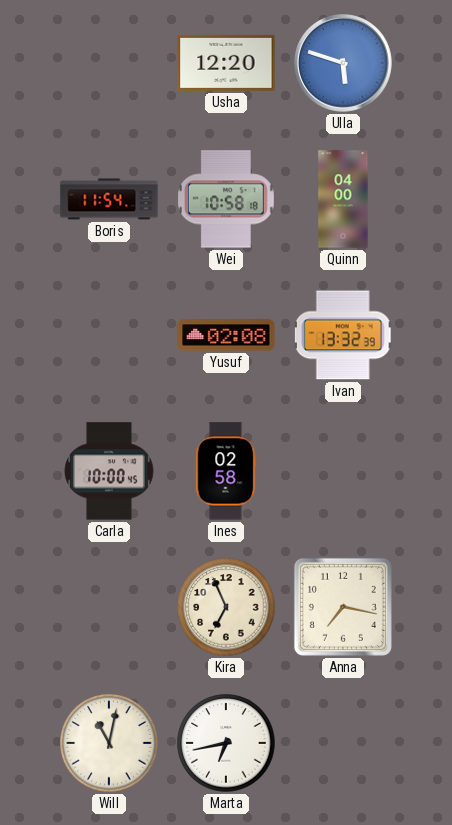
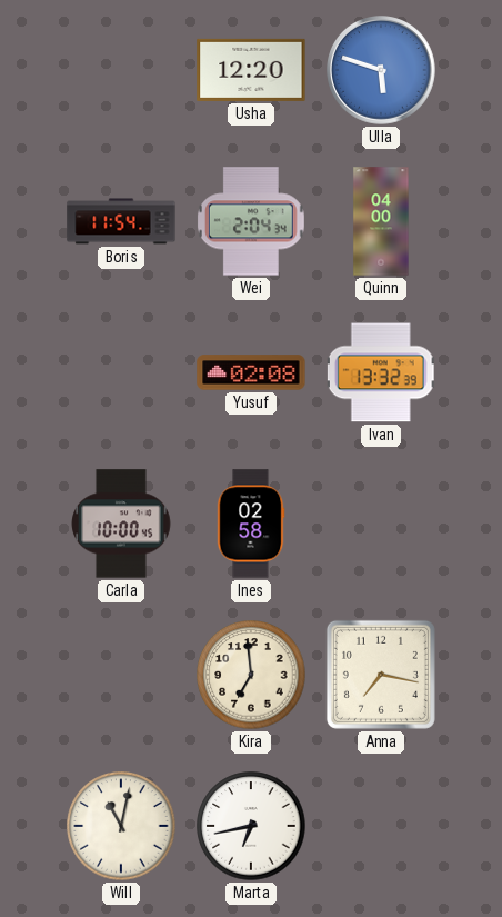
Wei: 10:58 -> 2:04 (251, 221)
Kira: 6:56 -> 6:59 (251, 675)
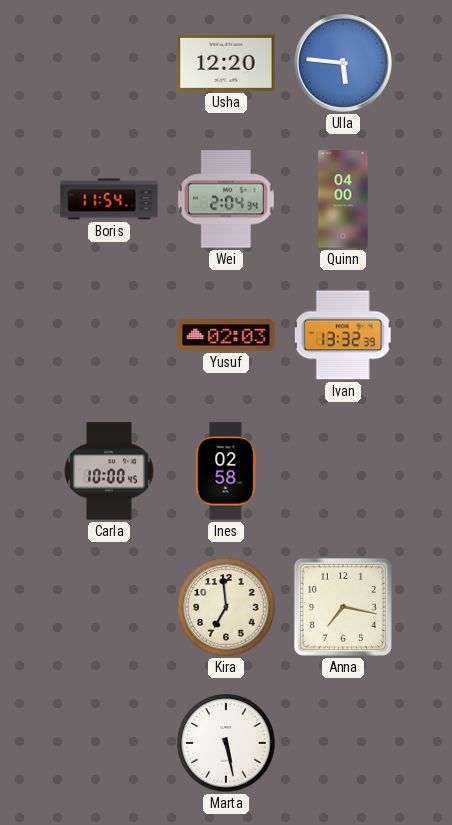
Ulla: 5:48 -> 5:46 (343, 63)
Yusuf: 02:08 -> 02:03 (226, 335)
Will: 11:02 -> none (121, 826)
Marta: 6:43 -> 5:28 (226, 743)
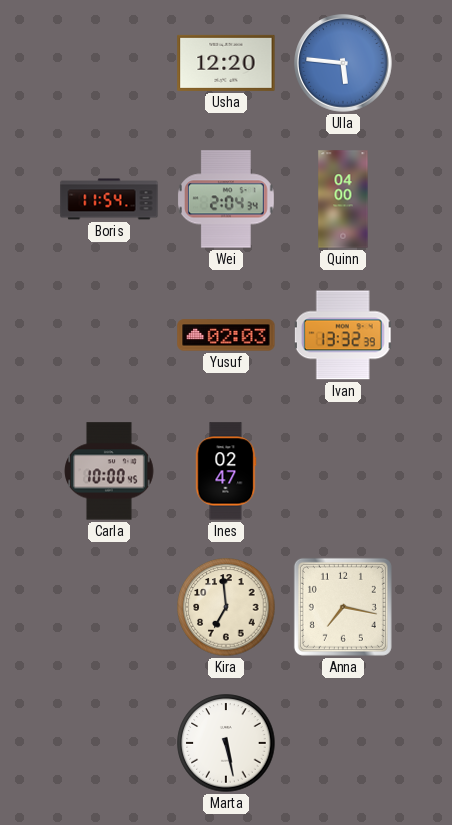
Ines: 02:58 -> 02:47 (226, 471)
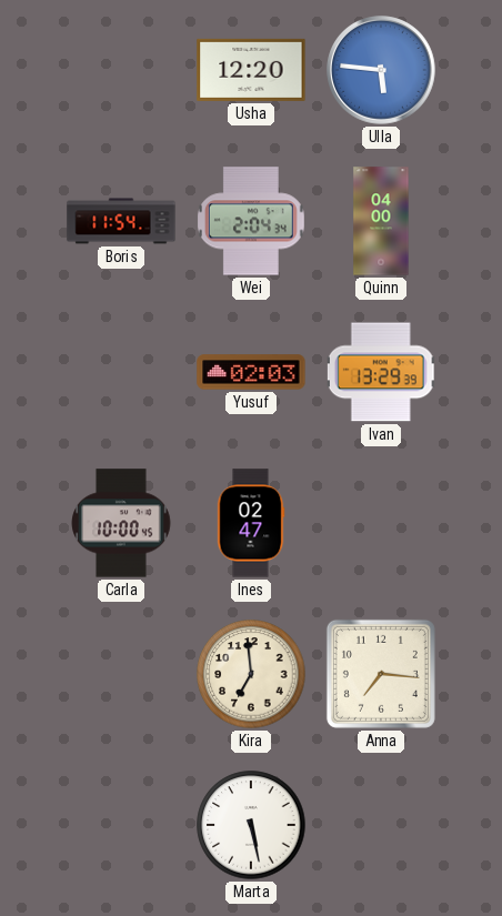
Ivan: 13:32 -> 13:29 (381, 372)
Anna: 7:17 -> 7:16 (381, 674)
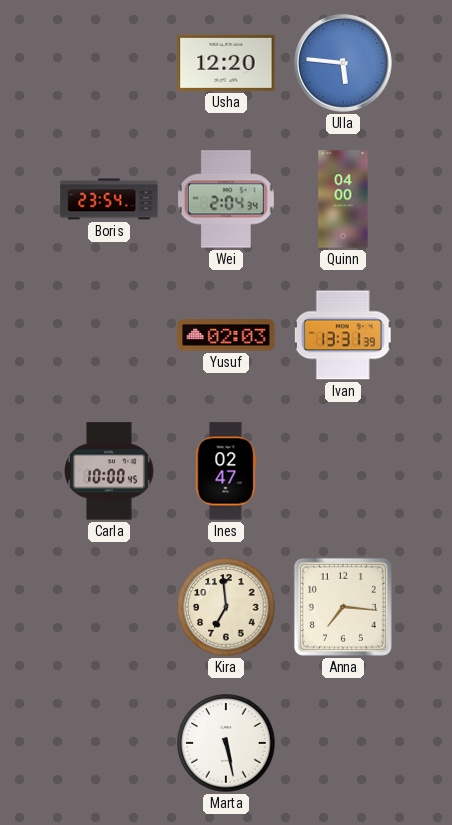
Boris: 11:54 -> 23:54 (109, 199)
Ivan: 13:29 -> 13:31 (343, 335)
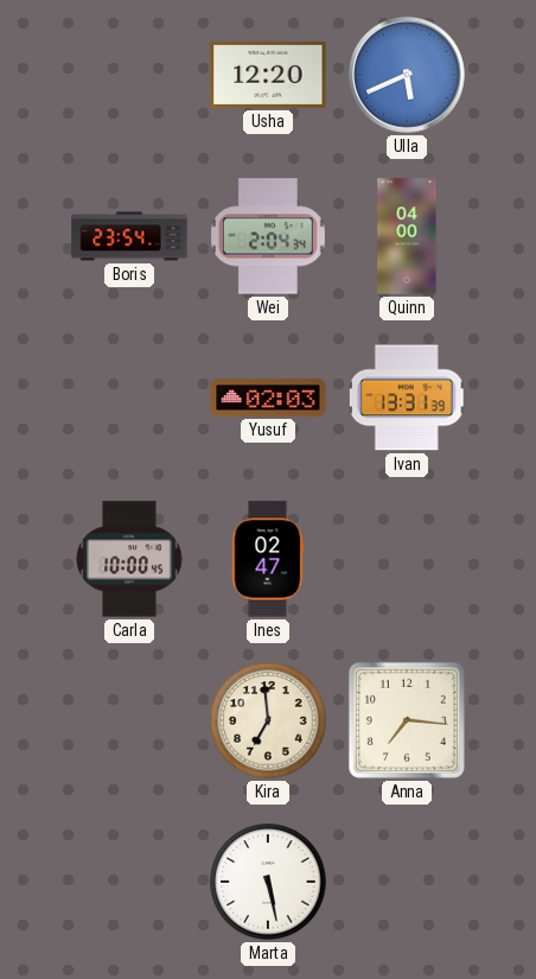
Ulla: 5:46 -> 5:41 (407, 75)
